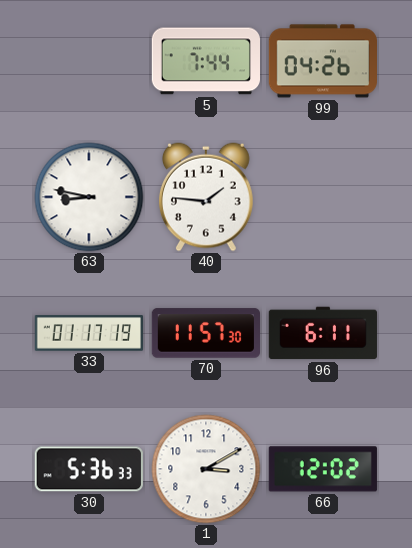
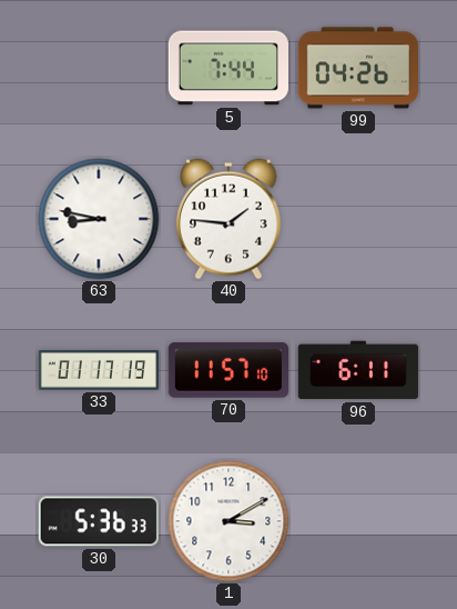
70: 11:57:30 -> 11:57:10 (227, 370)
66: 12:02 -> none (323, 469)
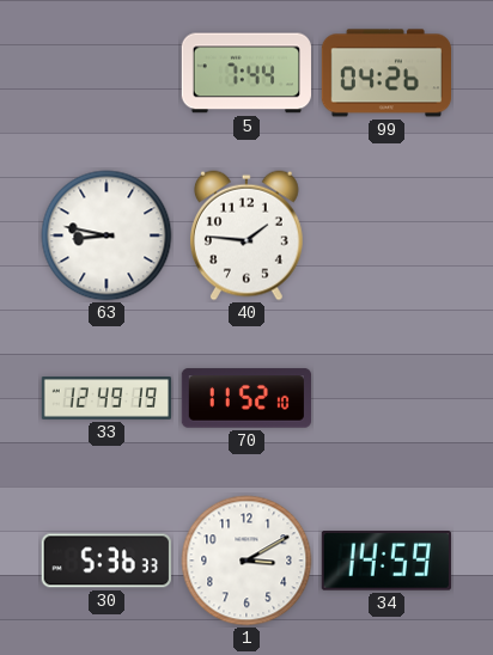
33: 01:17 -> 12:49 (106, 398)
70: 11:57 -> 11:52 (245, 398)
96: 6:11 -> none (358, 370)
34: none -> 14:59 (387, 562)
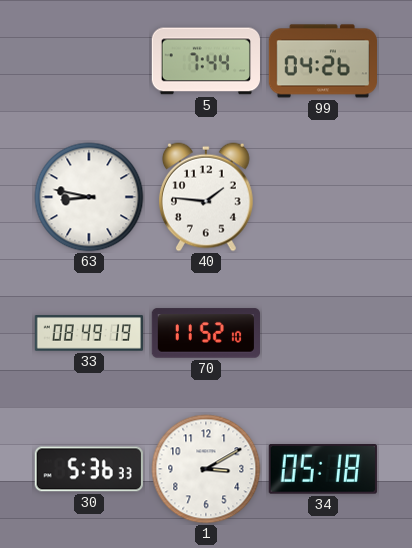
33: 12:49 -> 08:49 (89, 333)
34: 14:59 -> 05:18 (323, 470)
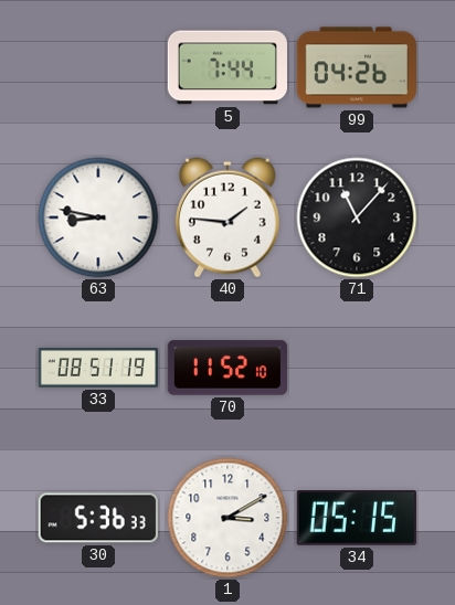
71: none -> 11:07 (357, 217)
33: 08:49 -> 08:51 (98, 368)
34: 05:18 -> 05:15 (357, 519)
